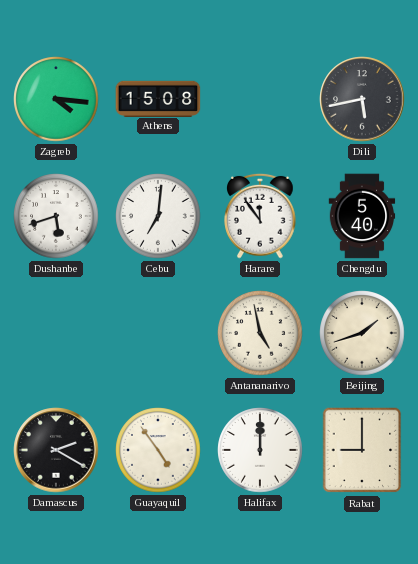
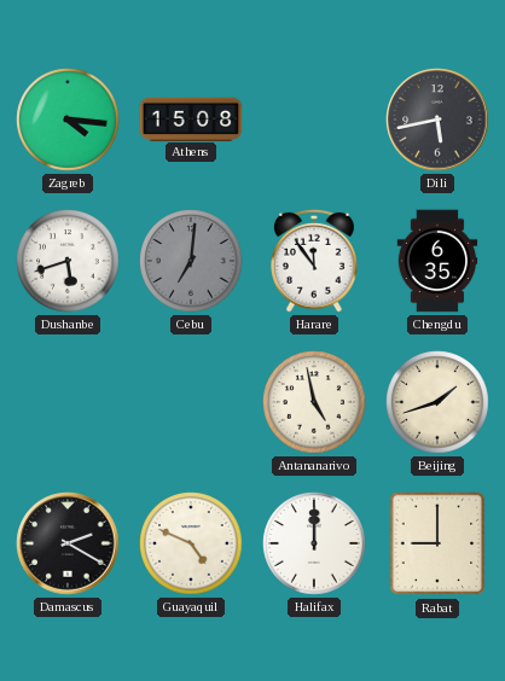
Cebu dial: white -> grey (191, 261)
Chengdu: 5:40 -> 6:35 (437, 261)
Guayaquil: 4:54 -> 4:49 (191, 543)
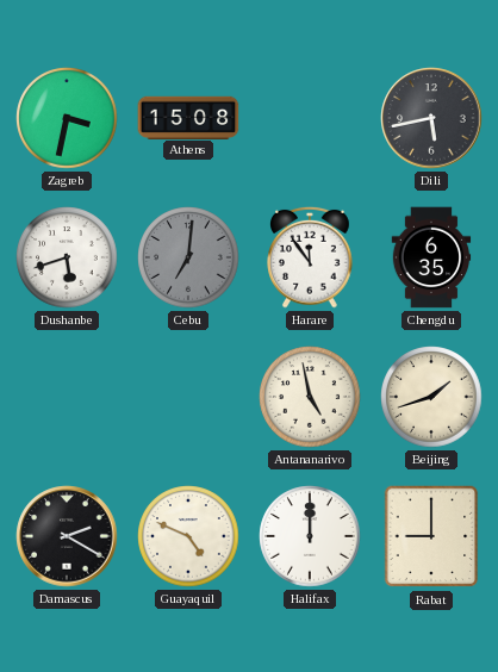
Zagreb: 4:16 -> 3:32 (67, 118)
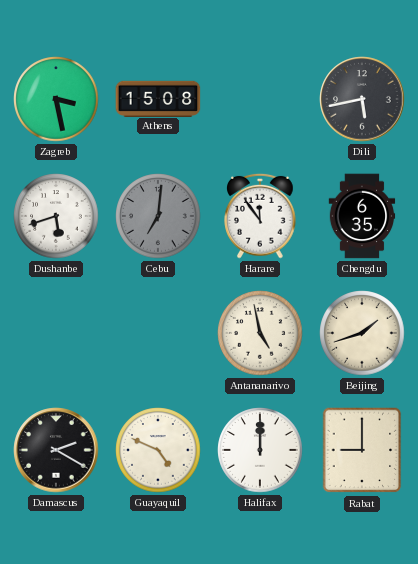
Zagreb: 3:32 -> 3:28 (56, 99)
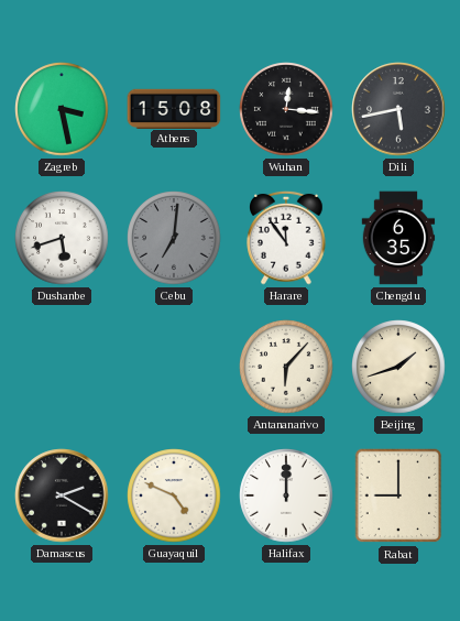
Wuhan: none -> 12:16 (286, 109)
Antananarivo: 4:58 -> 6:07 (286, 367)
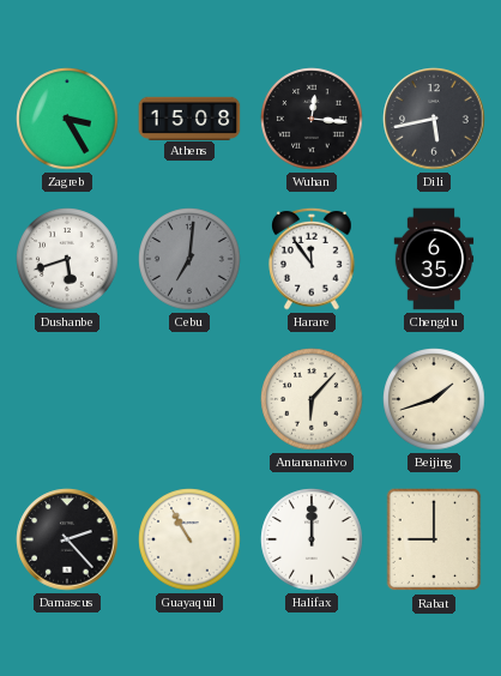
Zagreb: 3:28 -> 3:25 (67, 119)
Damascus: 2:20 -> 2:23 (67, 539)
Guayaquil: 4:49 -> 10:55 (189, 539)
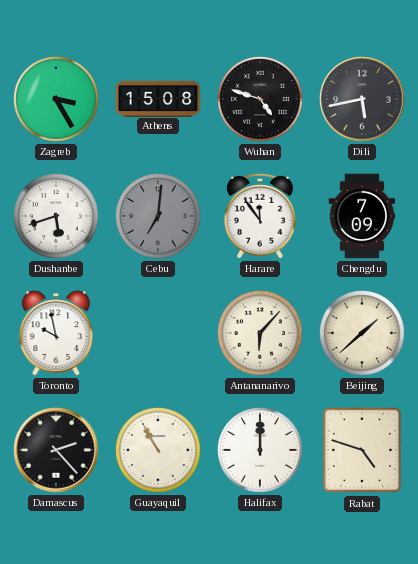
Wuhan: 12:16 -> 4:48 (260, 99)
Chengdu: 6:35 -> 7:09 (362, 216)
Toronto: none -> 9:58 (56, 333)
Beijing: 1:42 -> 1:38 (362, 333)
Rabat: 9:00 -> 4:48 (362, 450)
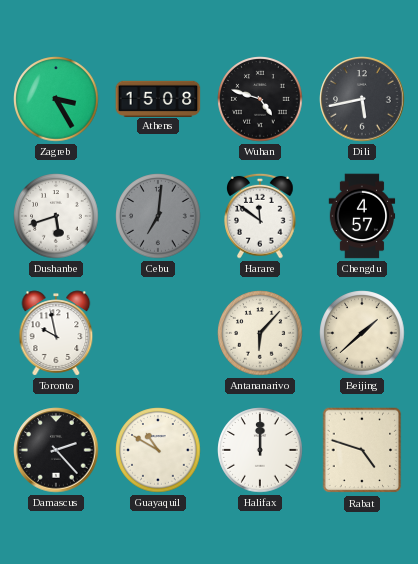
Harare: 11:54 -> 11:51 (260, 216)
Chengdu: 7:09 -> 4:57 (362, 216)
Guayaquil: 10:55 -> 10:50 (158, 450)
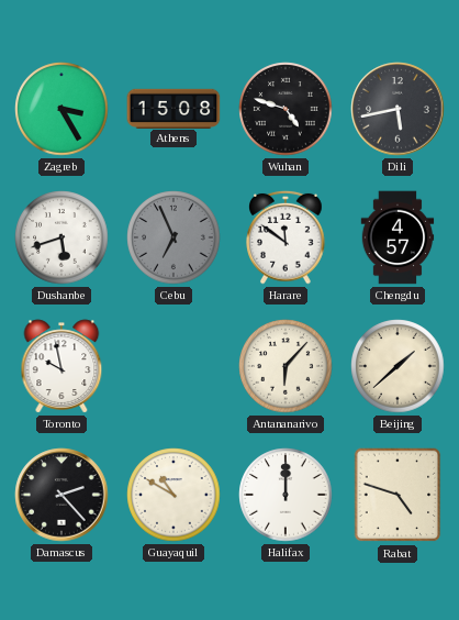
Cebu: 7:01 -> 6:56 (173, 237)
